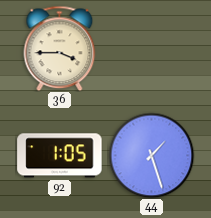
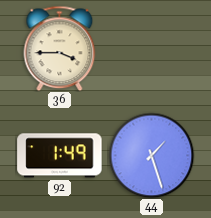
92: 1:05 -> 1:49 (60, 156)
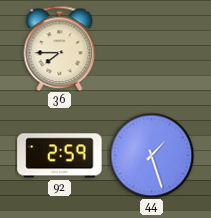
36: 3:45 -> 7:45 (60, 48)
92: 1:49 -> 2:59 (60, 156)
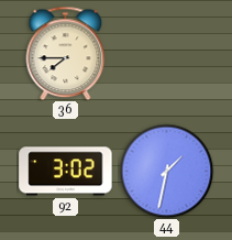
92: 2:59 -> 3:02 (66, 172)
44: 1:27 -> 1:32 (166, 171)
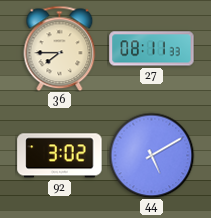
27: none -> 08:11 (152, 49)
44: 1:32 -> 5:10 (151, 155)
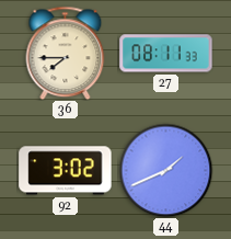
44: 5:10 -> 1:41 (165, 170)
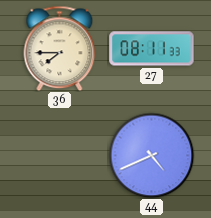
92: 3:02 -> none (66, 171)
44: 1:41 -> 4:41 (151, 155)
